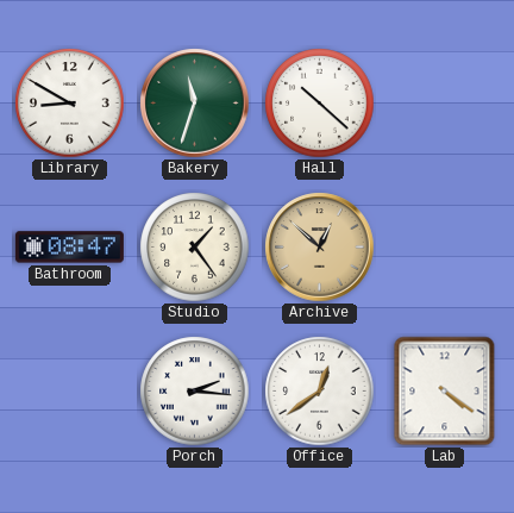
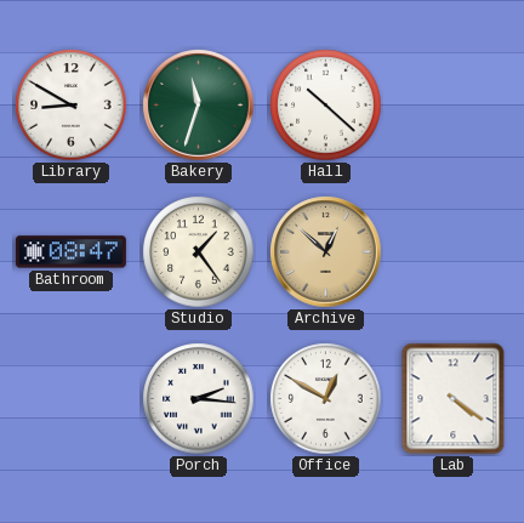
Office: 12:39 -> 12:50 (326, 399)
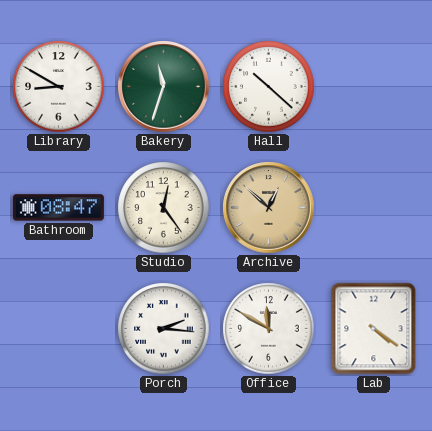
Studio: 1:24 -> 12:24 (164, 208)
Office: 12:50 -> 11:50 (269, 329)
